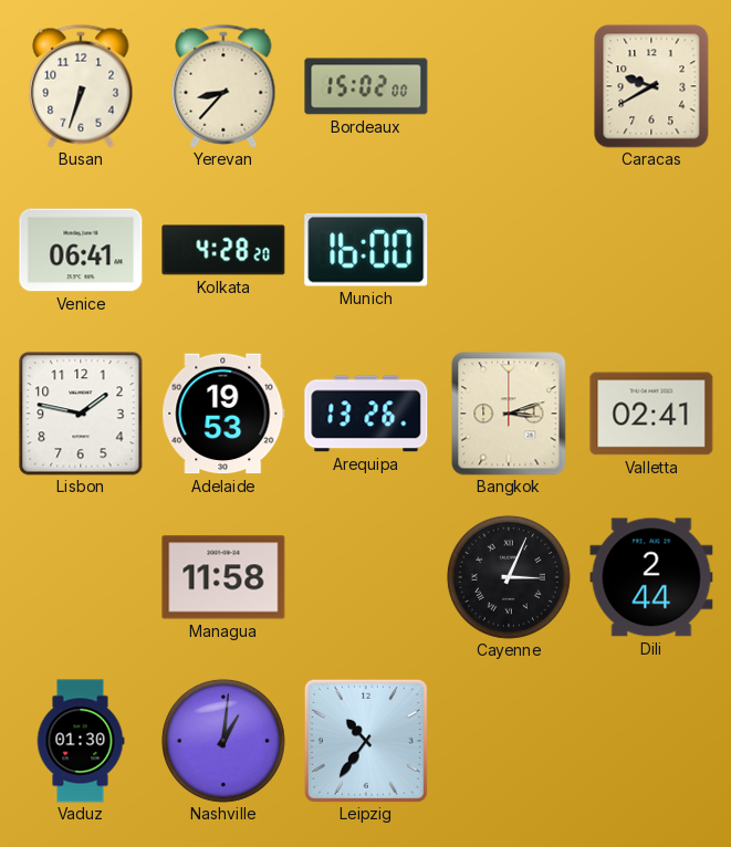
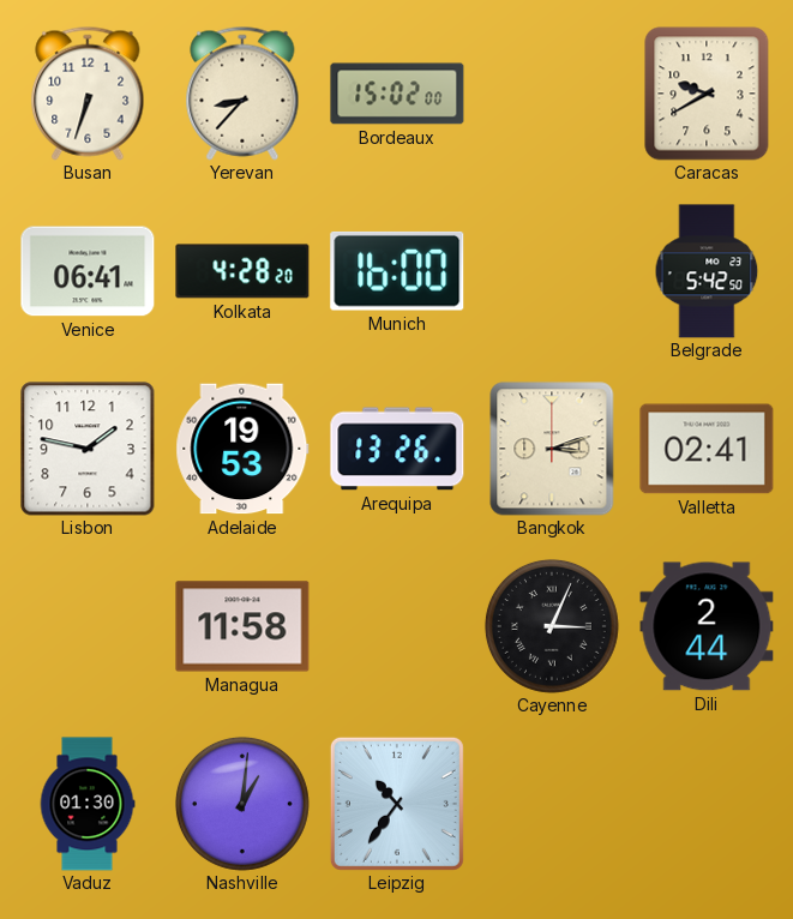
Belgrade: none -> 5:42 (707, 271)
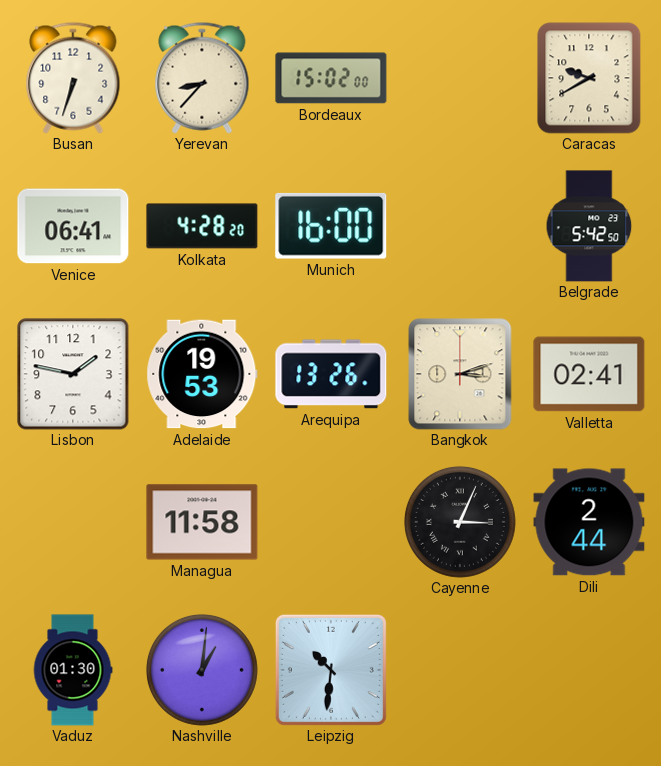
Leipzig: 10:36 -> 10:31 (331, 670)
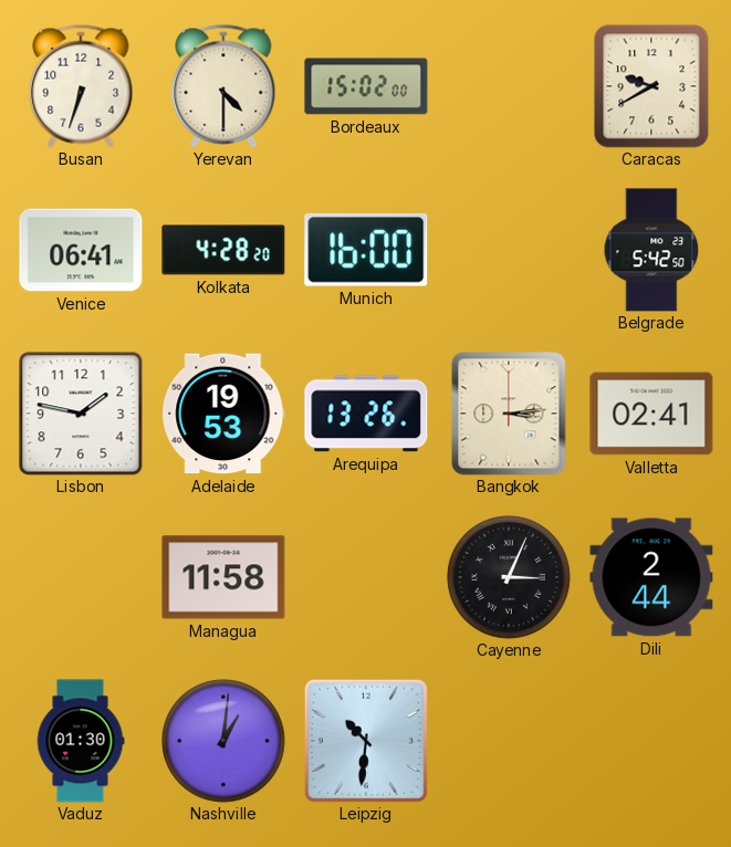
Yerevan: 8:37 -> 4:30 (223, 86)
Bangkok: 3:12 -> 3:14 (509, 414)
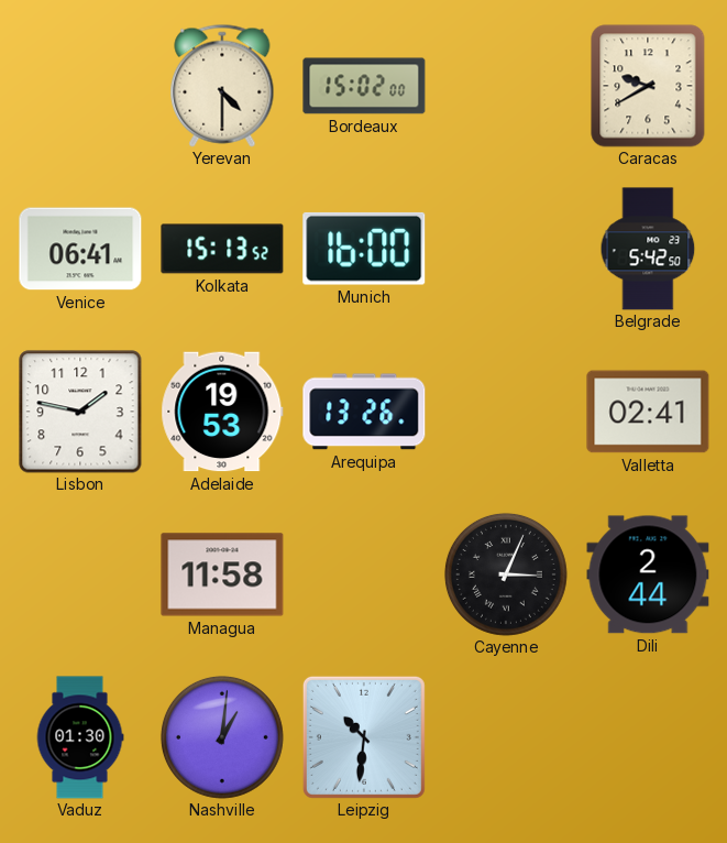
Busan: 6:33 -> none (81, 86)
Kolkata: 4:28 -> 15:13 (222, 249)
Bangkok: 3:14 -> none (509, 414)
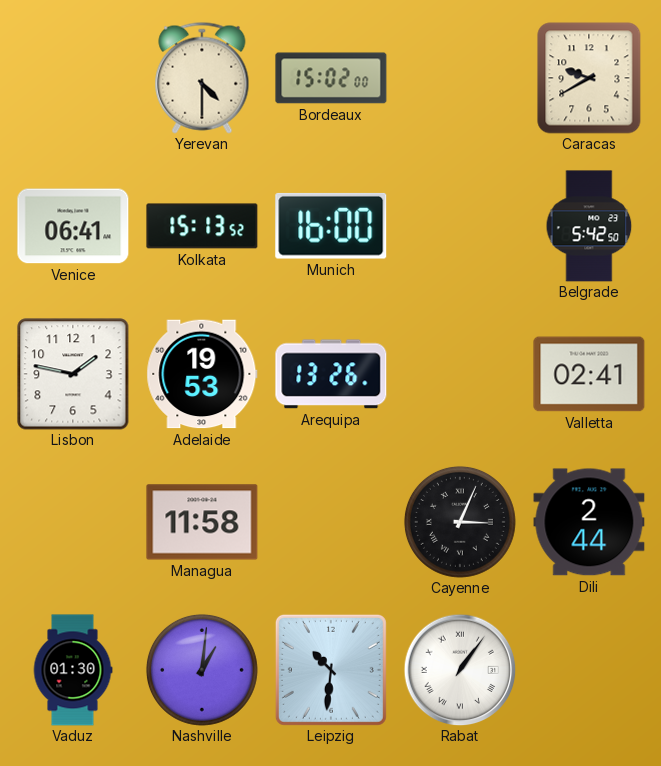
Rabat: none -> 1:06 (460, 670)
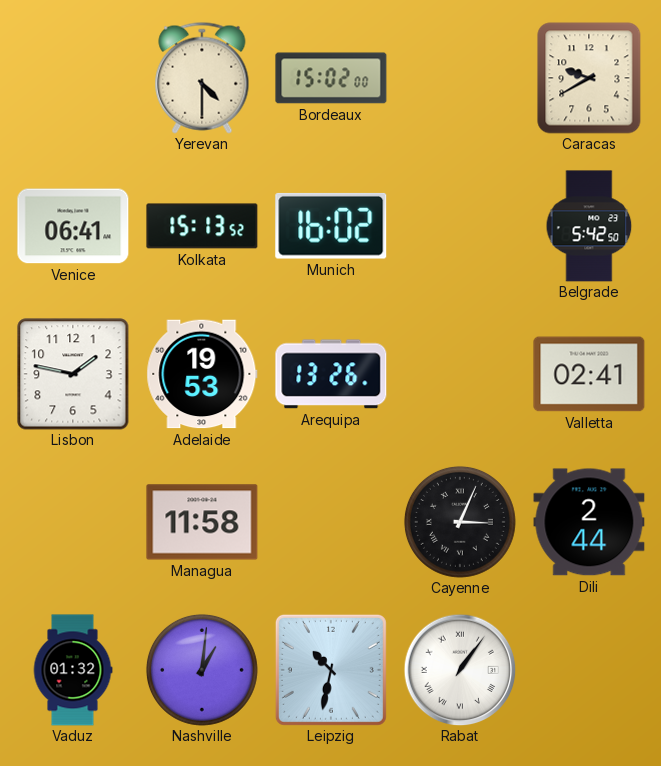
Munich: 16:00 -> 16:02 (331, 226)
Vaduz: 01:30 -> 01:32 (73, 670)
Leipzig: 10:31 -> 10:32 (331, 670)
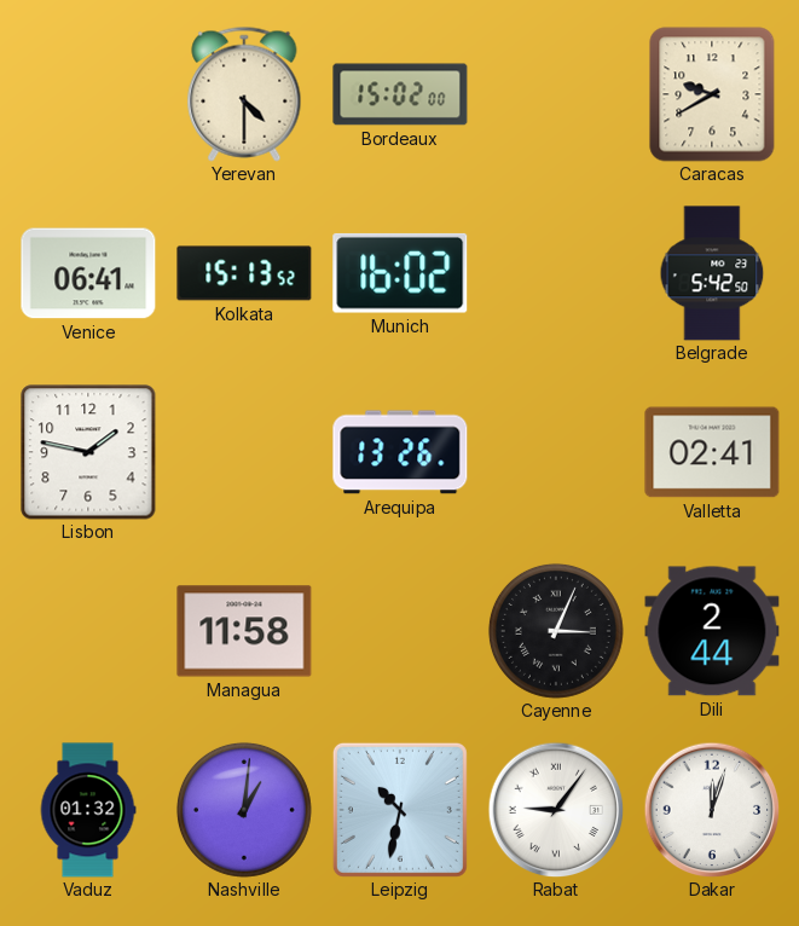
Adelaide: 19:53 -> none (202, 374)
Rabat: 1:06 -> 9:06 (556, 810)
Dakar: none -> 12:03 (712, 810)
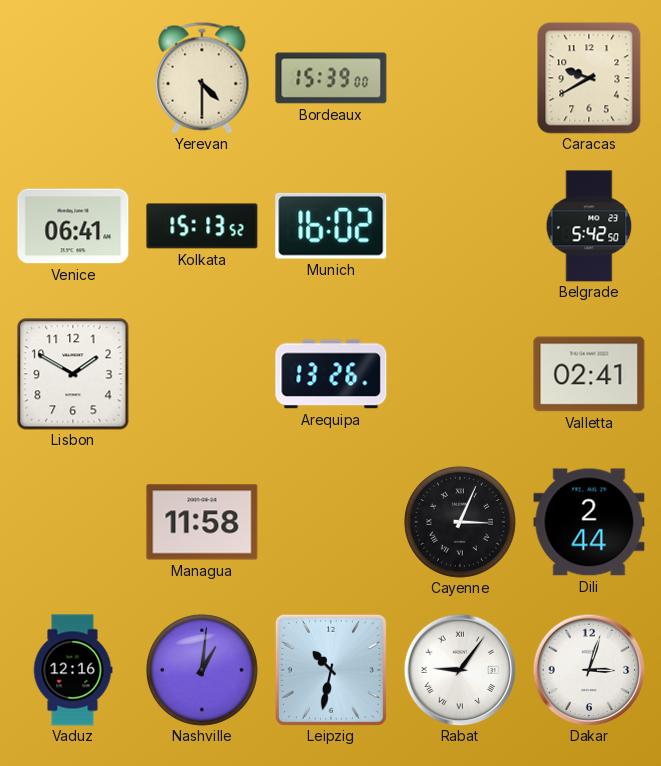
Bordeaux: 15:02 -> 15:39 (331, 78)
Lisbon: 1:47 -> 1:50 (73, 374)
Vaduz: 01:32 -> 12:16 (73, 670)
Dakar: 12:03 -> 3:03 (589, 670)
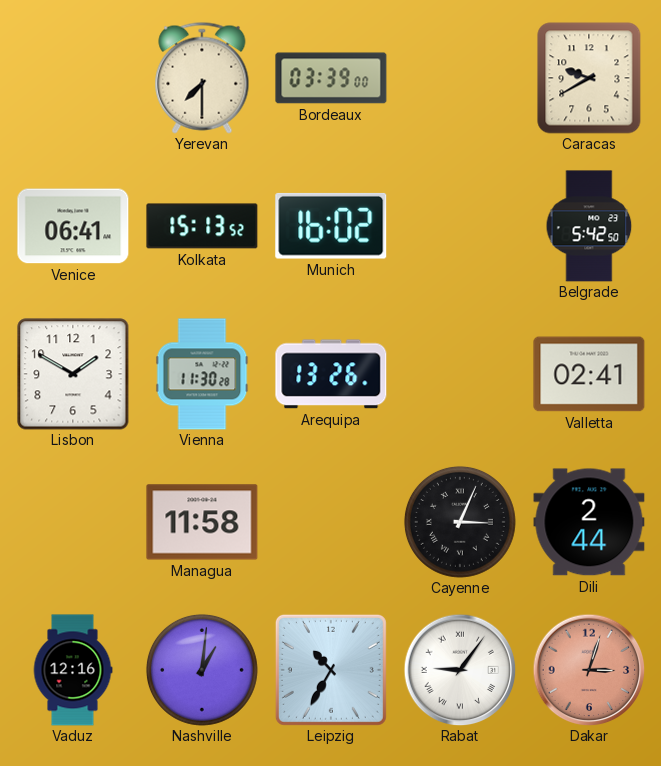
Yerevan: 4:30 -> 7:30 (202, 78)
Bordeaux: 15:39 -> 03:39 (331, 78)
Vienna: none -> 11:30 (202, 374)
Leipzig: 10:32 -> 10:35 (331, 670)
Dakar dial: white -> salmon (589, 670)
